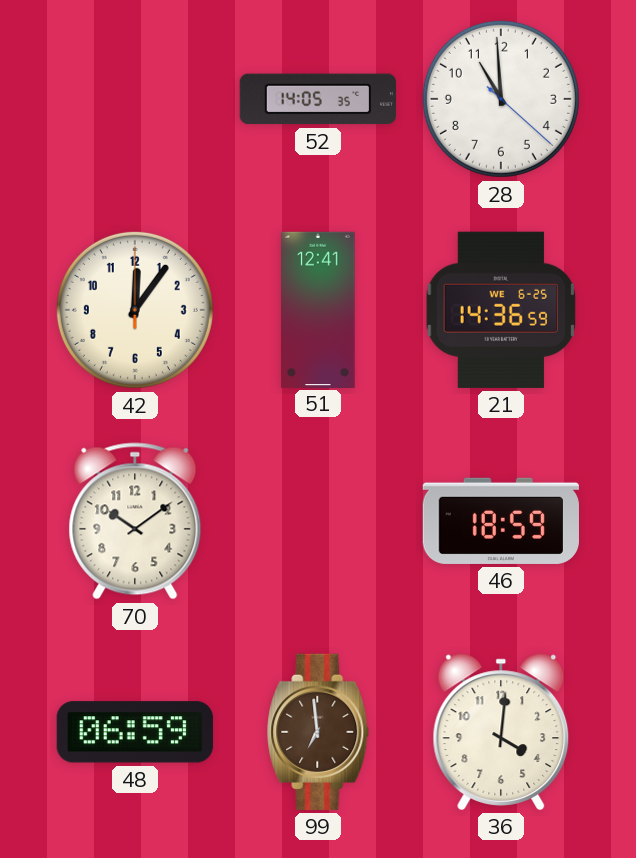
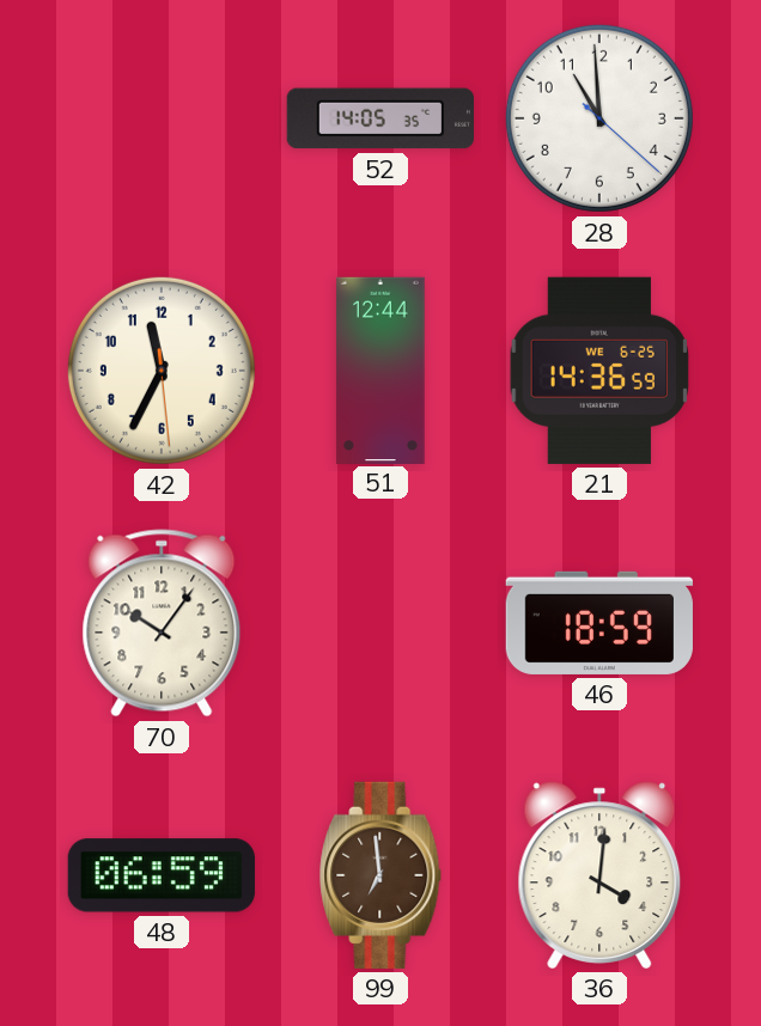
42: 12:06 -> 11:34 (162, 371)
51: 12:41 -> 12:44 (380, 370)
70: 10:09 -> 10:06 (162, 623)
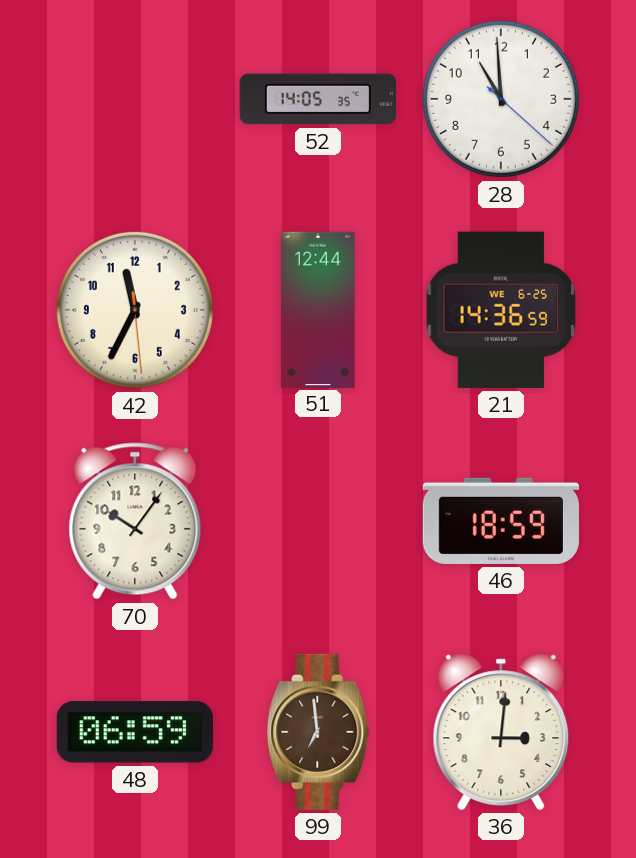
36: 4:01 -> 3:01 (501, 732)
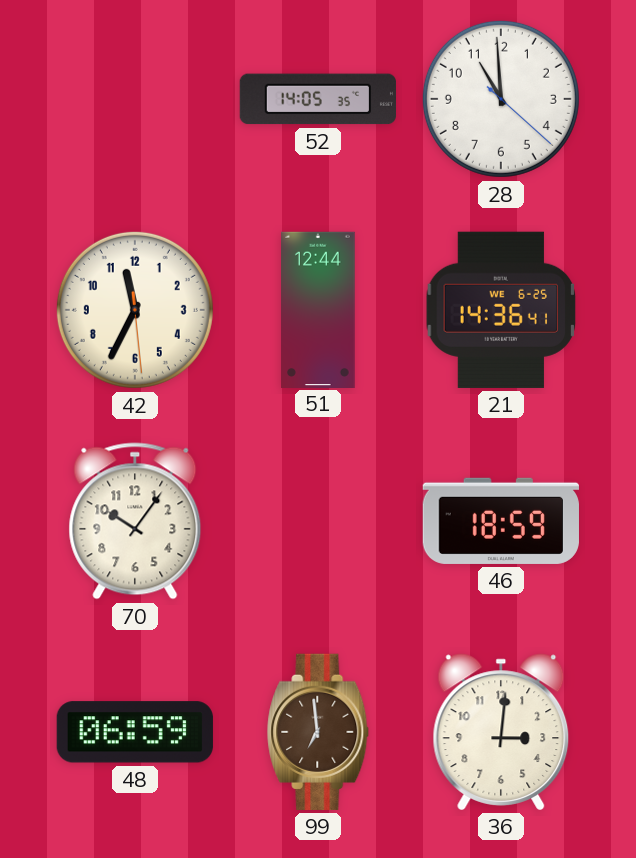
21: 14:36:59 -> 14:36:41 (501, 310)
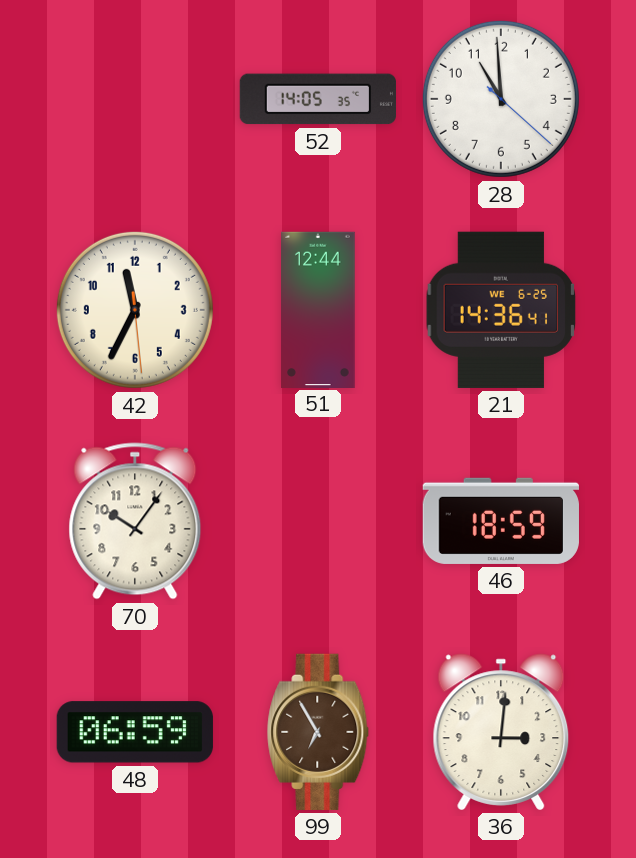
99: 6:59 -> 6:55 (319, 732)
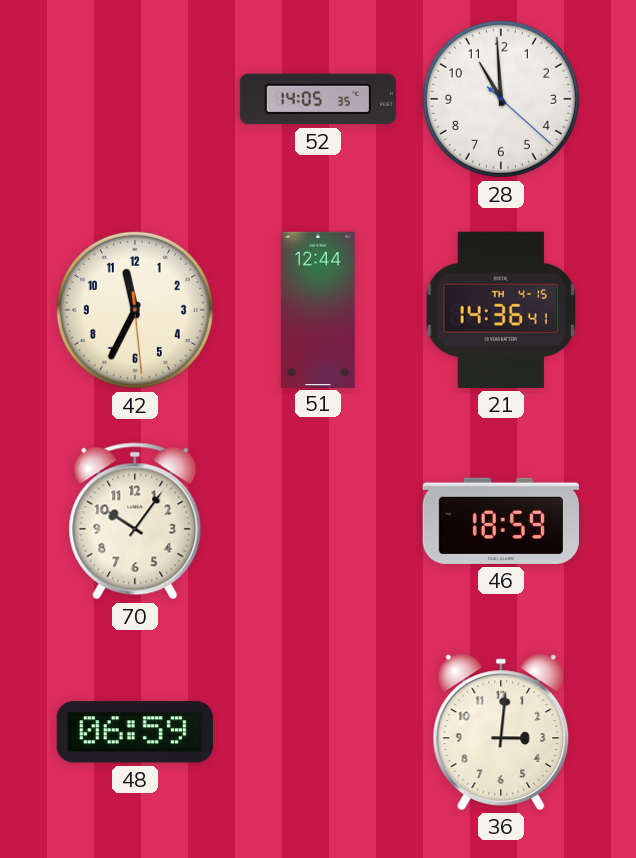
21 date: WE 6-25 -> TH 4-15 (501, 310)
99: 6:55 -> none (319, 732)
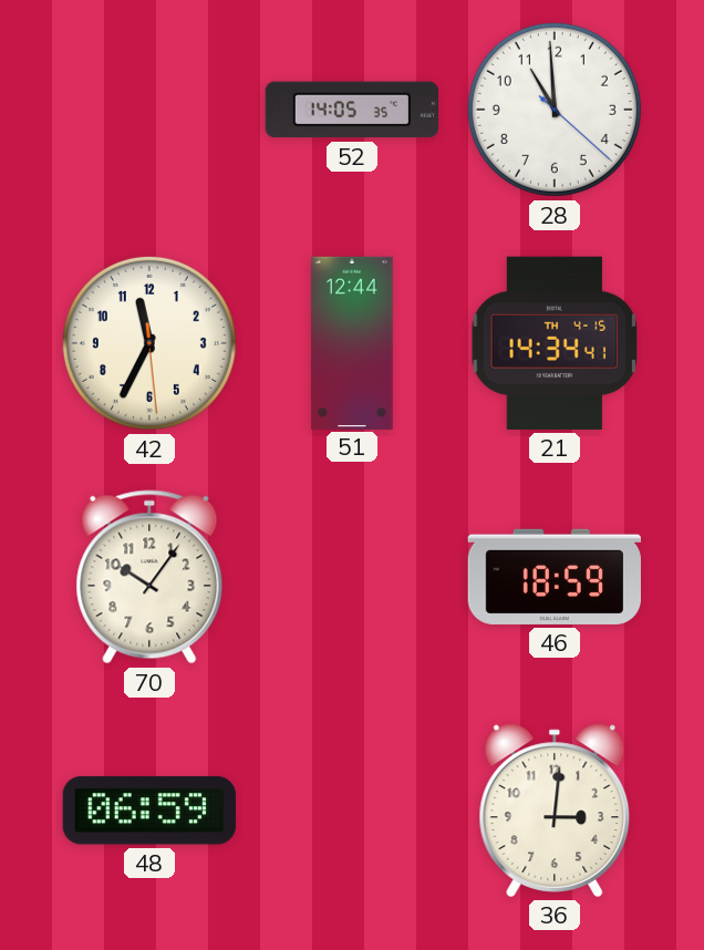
21: 14:36 -> 14:34 (555, 343)
